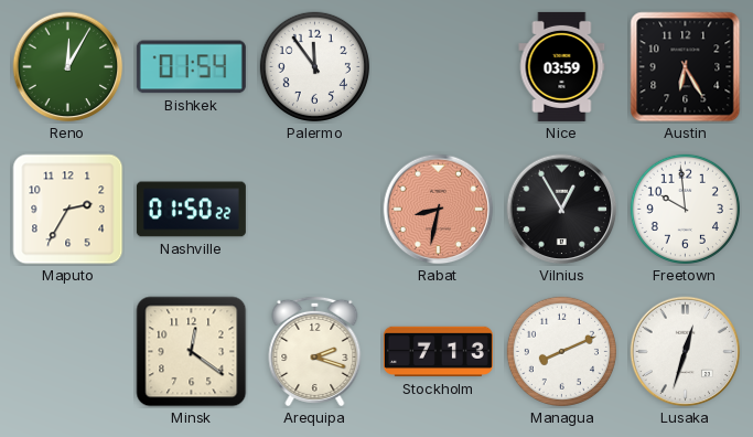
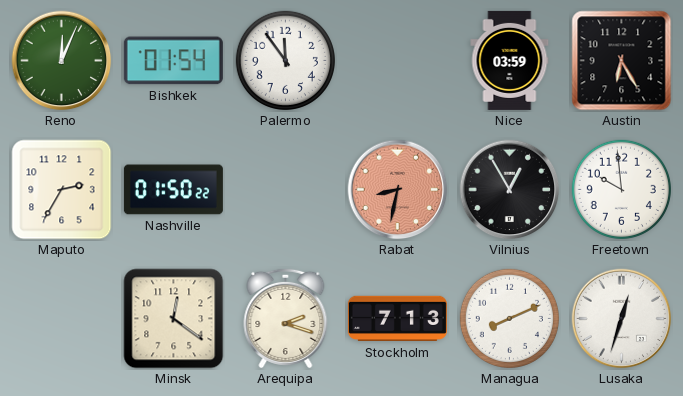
Reno: 12:05 -> 12:04 (62, 61)
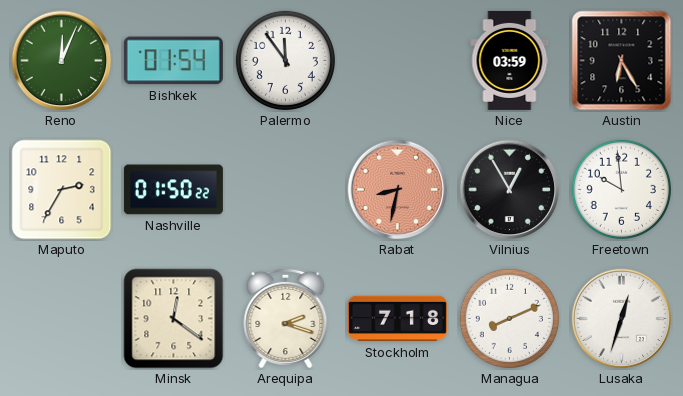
Stockholm: 7:13 -> 7:18 (397, 319)
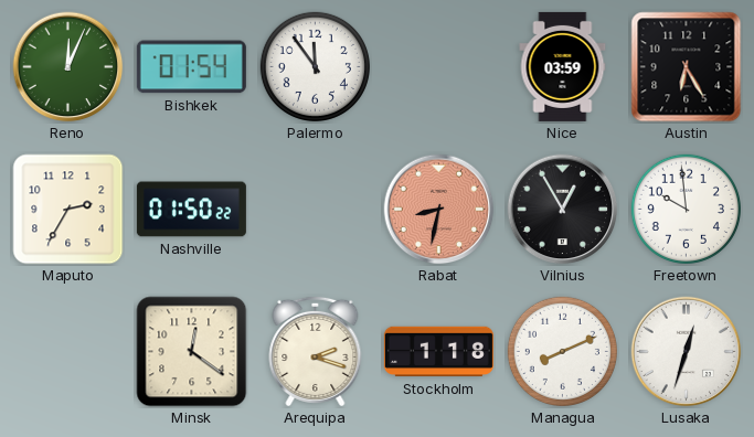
Stockholm: 7:18 -> 1:18 (438, 352)
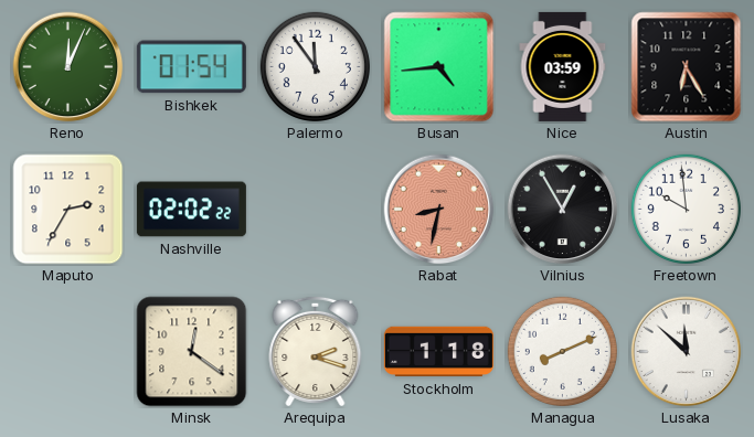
Busan: none -> 4:44 (439, 67)
Nashville: 01:50 -> 02:02 (191, 210)
Lusaka: 12:33 -> 11:52 (687, 352)
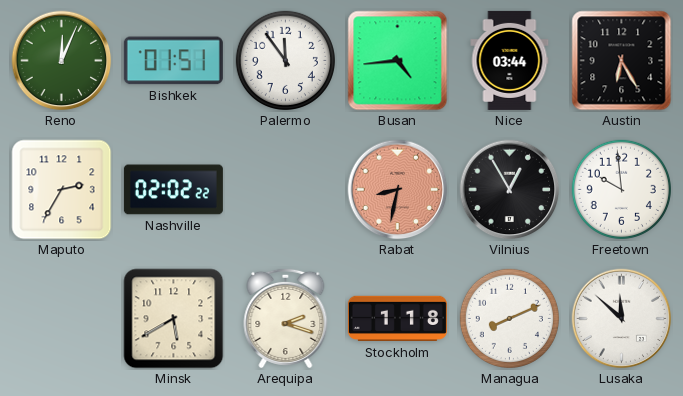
Bishkek: 01:54 -> 01:51 (173, 61)
Nice: 03:59 -> 03:44 (510, 60)
Minsk: 12:21 -> 5:40 (174, 319)
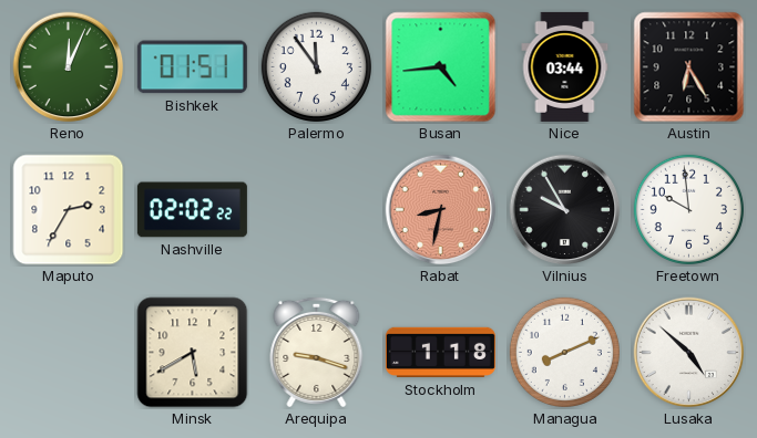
Vilnius: 12:55 -> 9:55 (565, 210)
Arequipa: 2:18 -> 9:18 (317, 352)
Lusaka: 11:52 -> 4:52 (689, 353)
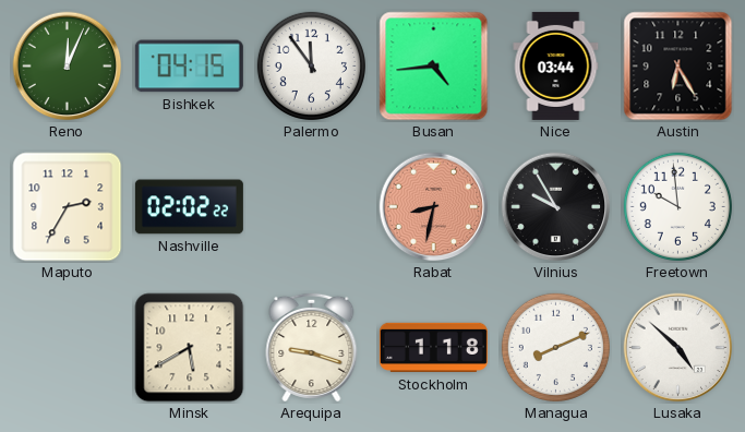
Bishkek: 01:51 -> 04:15 (189, 67)
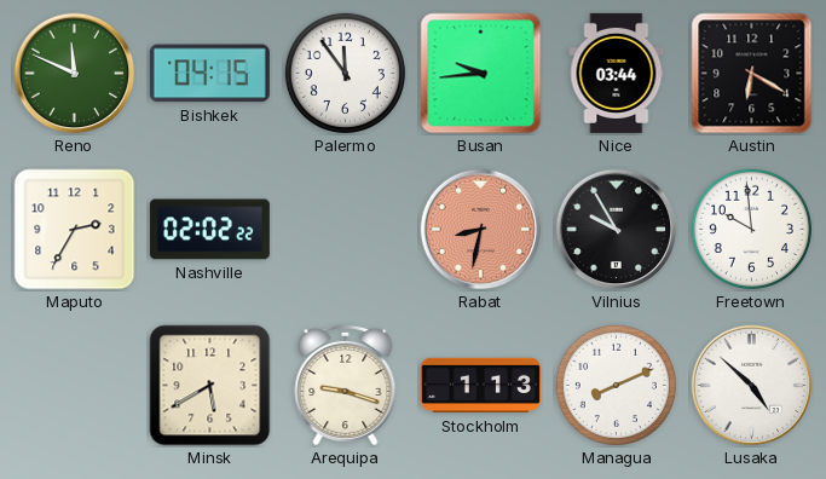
Reno: 12:04 -> 11:49 (75, 74)
Busan: 4:44 -> 9:44 (481, 74)
Austin: 6:25 -> 6:20 (752, 74)
Stockholm: 1:18 -> 1:13 (480, 386)
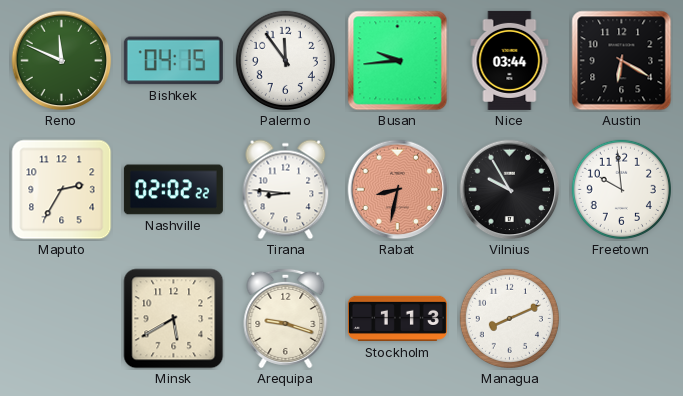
Tirana: none -> 8:46 (286, 190)
Lusaka: 4:52 -> none (752, 386)
